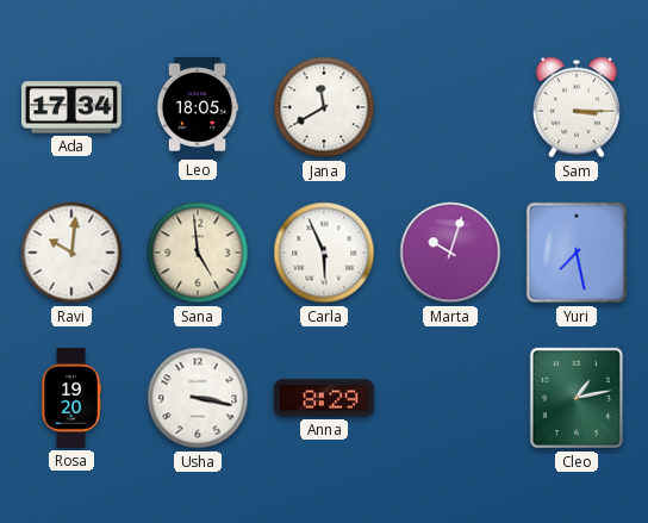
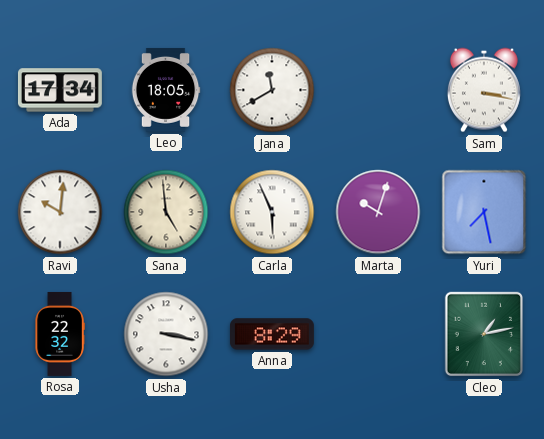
Sam: 3:15 -> 3:17 (484, 90)
Rosa: 19:20 -> 22:32 (60, 334)
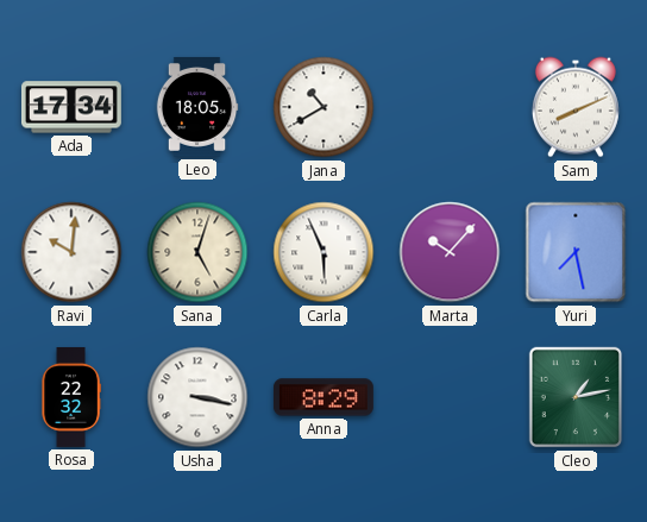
Jana: 11:40 -> 10:40 (323, 107)
Sam: 3:17 -> 8:11 (576, 107)
Sana: 4:59 -> 5:03 (197, 252)
Marta: 10:03 -> 10:07 (450, 252)
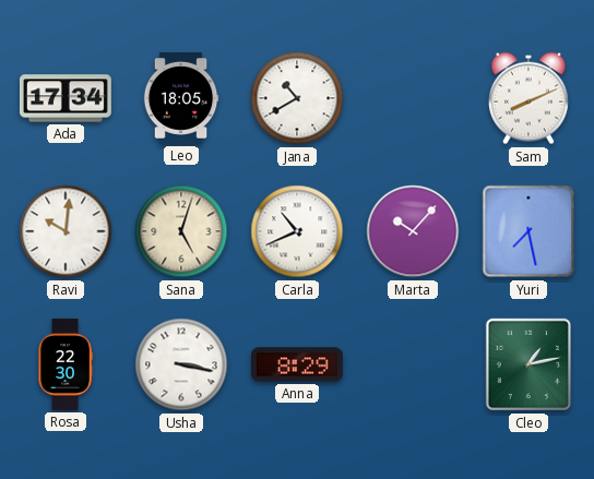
Carla: 5:56 -> 10:41 (297, 231)
Rosa: 22:32 -> 22:30 (66, 364)
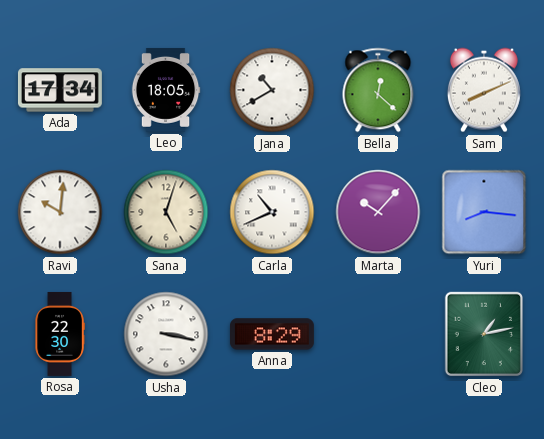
Bella: none -> 12:22 (378, 90)
Yuri: 7:28 -> 8:16 (484, 212)
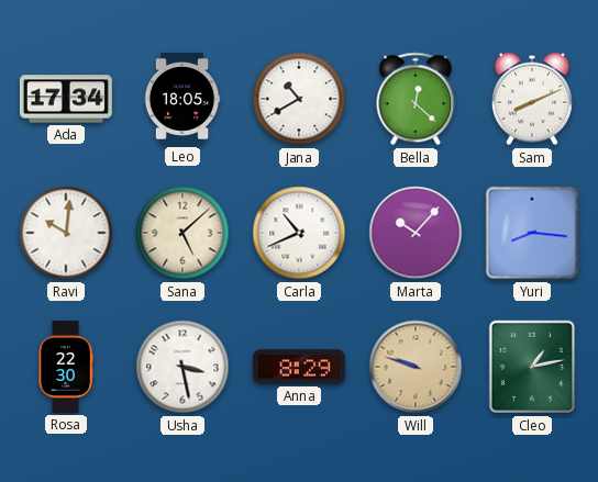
Sana: 5:03 -> 5:08 (182, 233)
Usha: 3:17 -> 3:28 (182, 367)
Will: none -> 9:48 (416, 367)
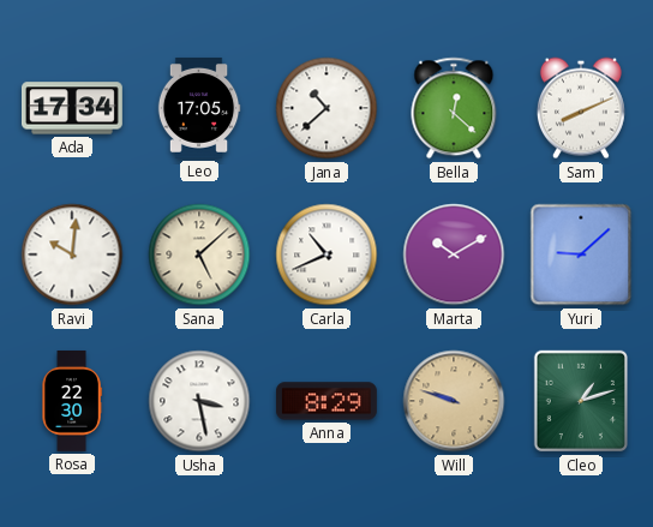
Leo: 18:05 -> 17:05 (199, 108)
Jana: 10:40 -> 10:38 (326, 108)
Marta: 10:07 -> 10:10 (454, 254)
Yuri: 8:16 -> 9:08 (581, 254)
Cleo: 1:13 -> 1:12 (581, 401)
